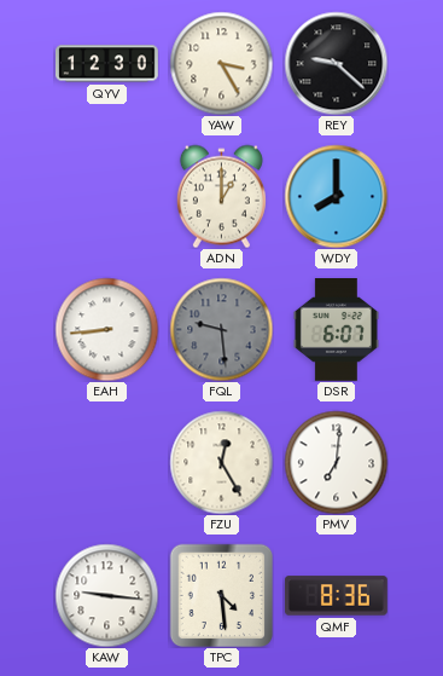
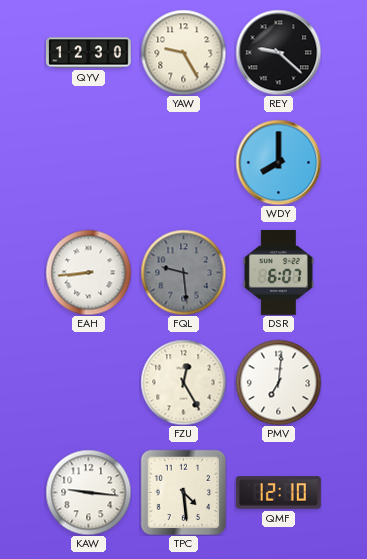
YAW: 3:25 -> 9:25 (183, 52)
ADN: 1:00 -> none (221, 196)
QMF: 8:36 -> 12:10 (279, 493)
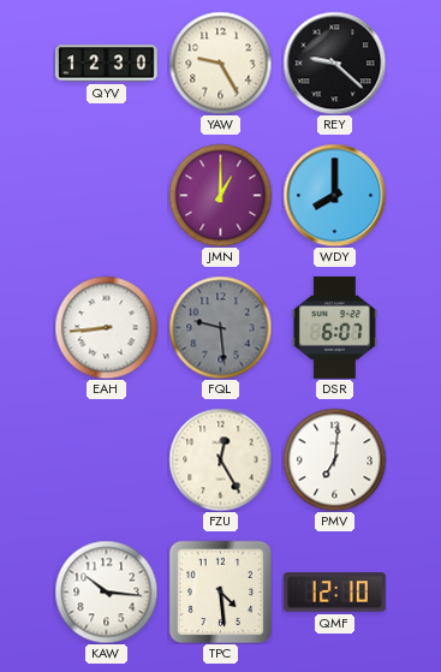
JMN: none -> 1:00 (220, 195)
KAW: 9:16 -> 10:16 (106, 591)
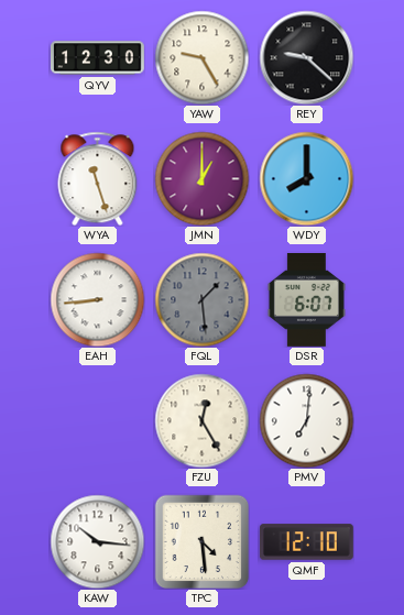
WYA: none -> 11:27 (98, 178)
FQL: 9:29 -> 1:29 (201, 299)
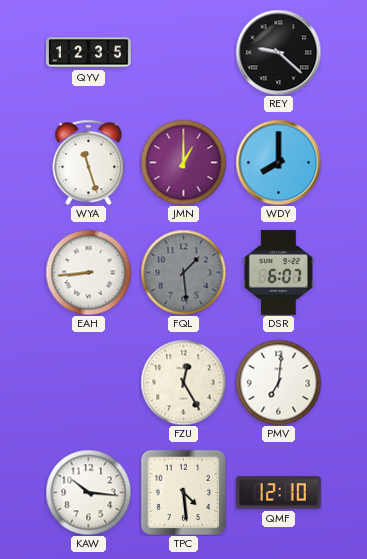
QYV: 12:30 -> 12:35 (89, 53)
YAW: 9:25 -> none (201, 57)
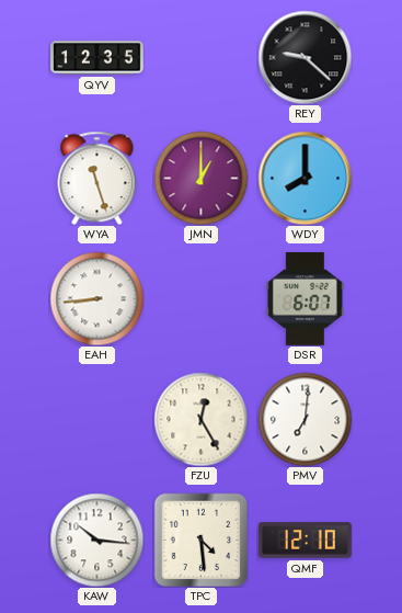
FQL: 1:29 -> none (183, 272)
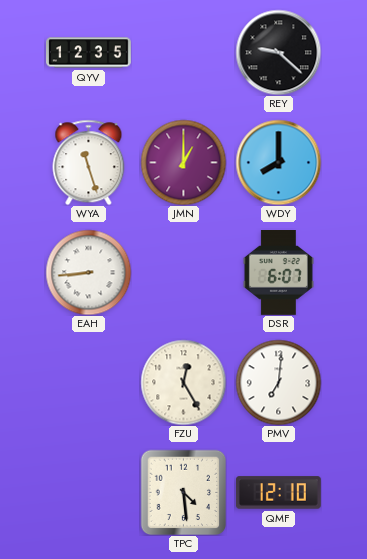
KAW: 10:16 -> none (96, 540)
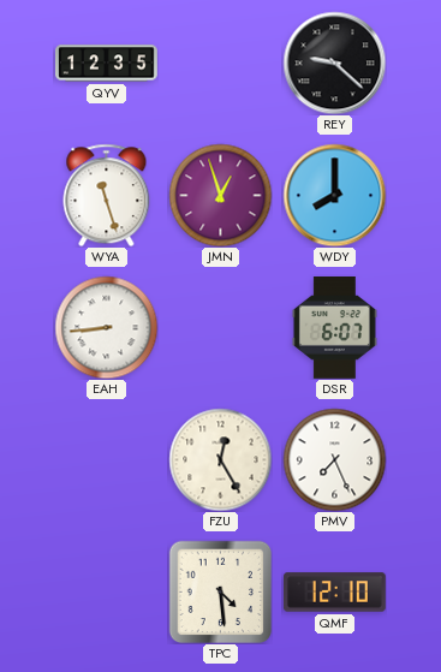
JMN: 1:00 -> 12:57 (220, 195)
PMV: 7:01 -> 7:26 (334, 459)
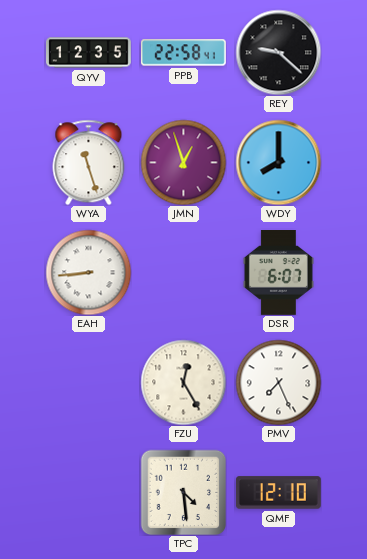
PPB: none -> 22:58 (183, 53)
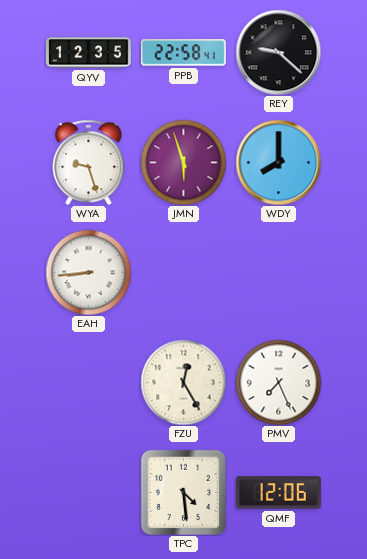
WYA: 11:27 -> 9:27 (89, 162)
JMN: 12:57 -> 5:57 (183, 162)
DSR: 6:07 -> none (278, 273)
QMF: 12:10 -> 12:06 (279, 493)
